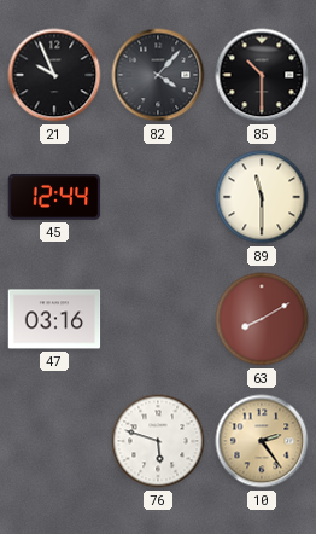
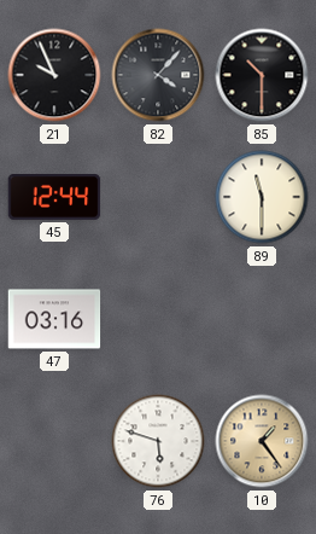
63: 8:10 -> none (262, 319)
10: 2:24 -> 1:24 (262, 441)
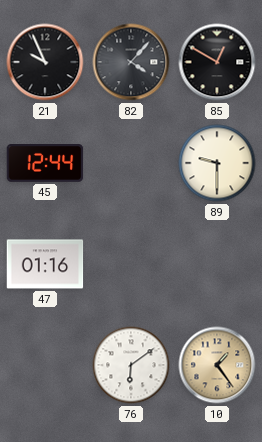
85: 10:30 -> 12:50 (217, 62)
89: 11:30 -> 9:30 (217, 163)
47: 03:16 -> 01:16 (45, 264)
76: 5:48 -> 6:09 (131, 365)
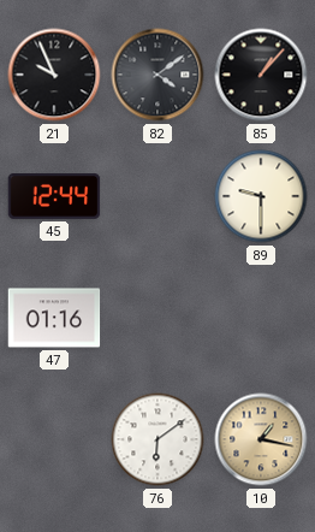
82: 4:07 -> 4:09 (157, 75)
85: 12:50 -> 1:07 (261, 75)
10: 1:24 -> 1:17 (261, 439)
